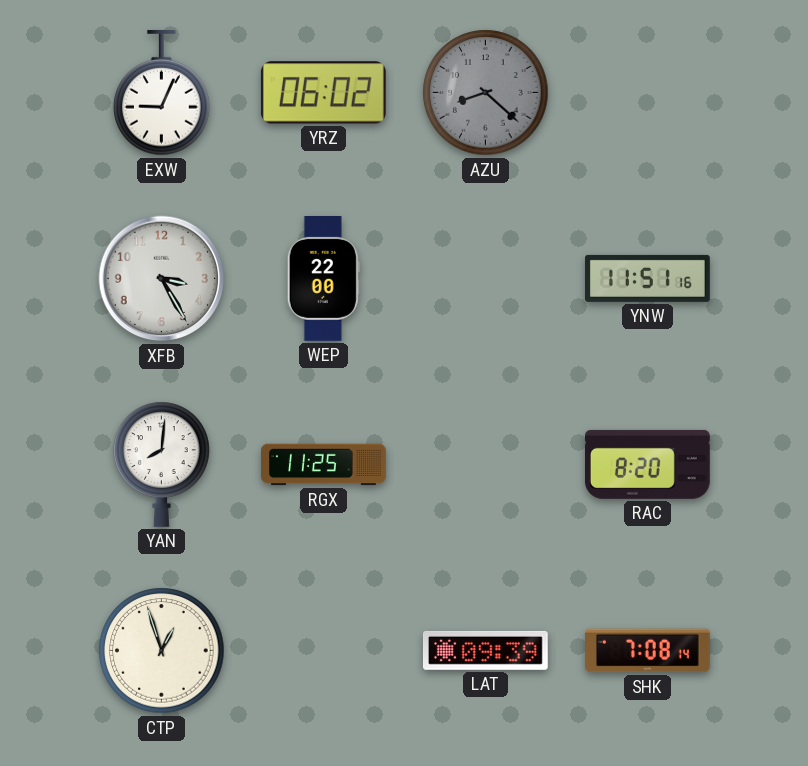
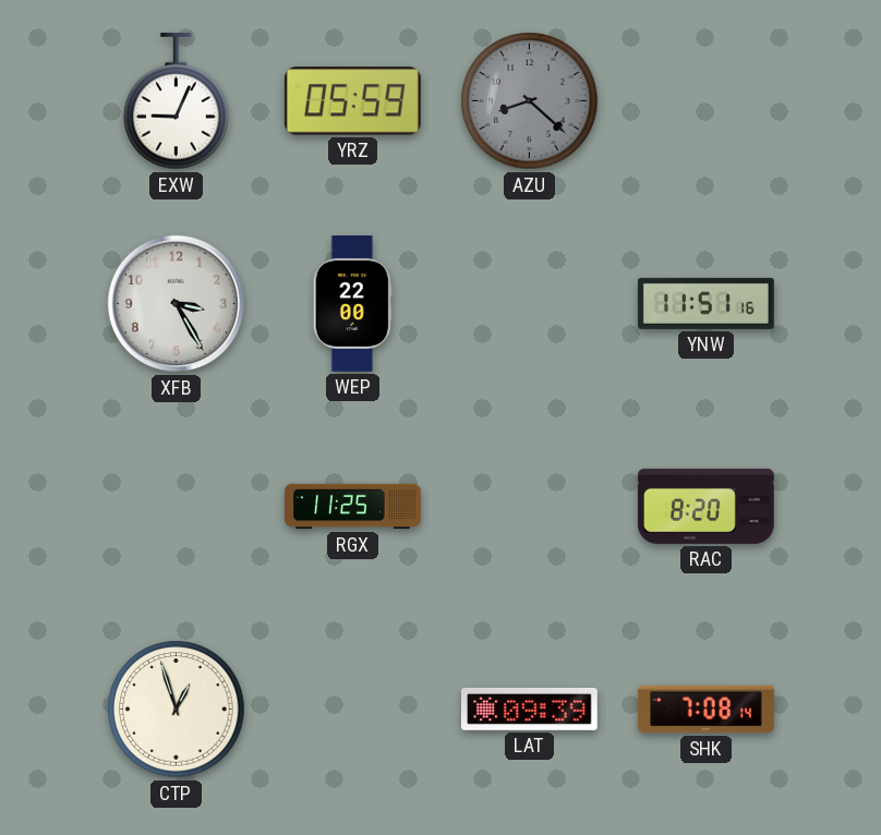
YRZ: 06:02 -> 05:59 (352, 101)
YAN: 8:01 -> none (162, 464)
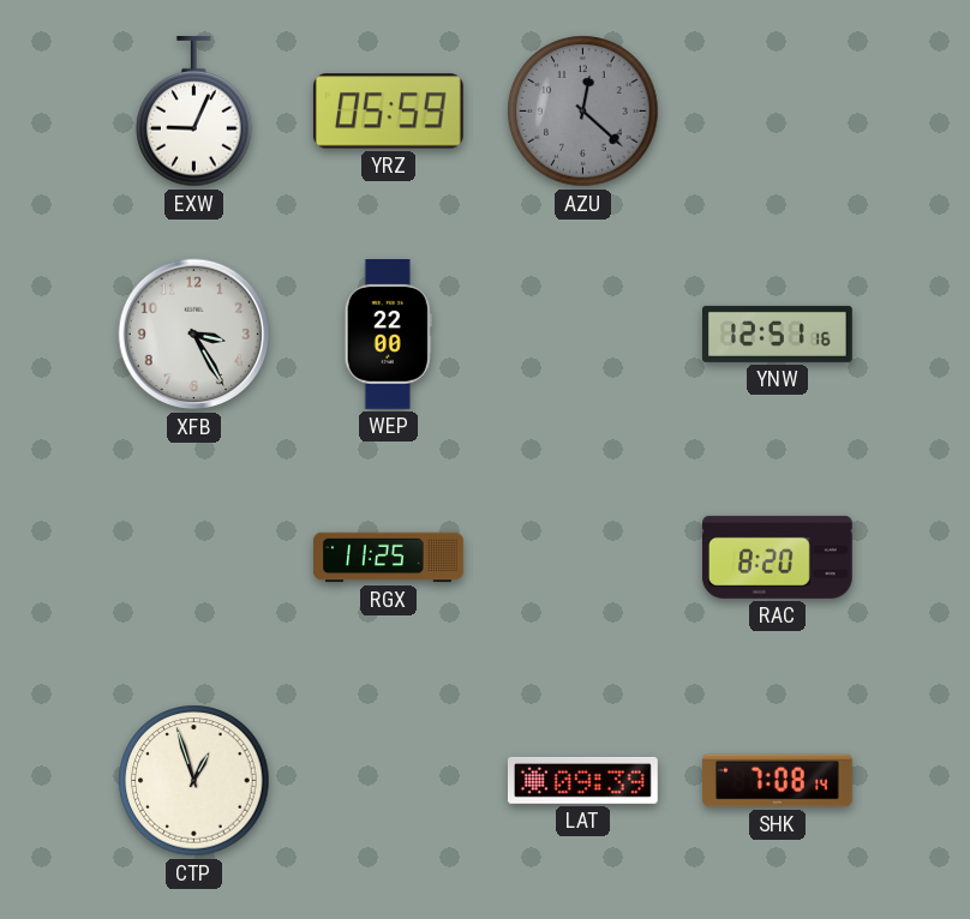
AZU: 8:22 -> 12:22 (583, 112)
YNW: 11:51 -> 12:51 (778, 334)
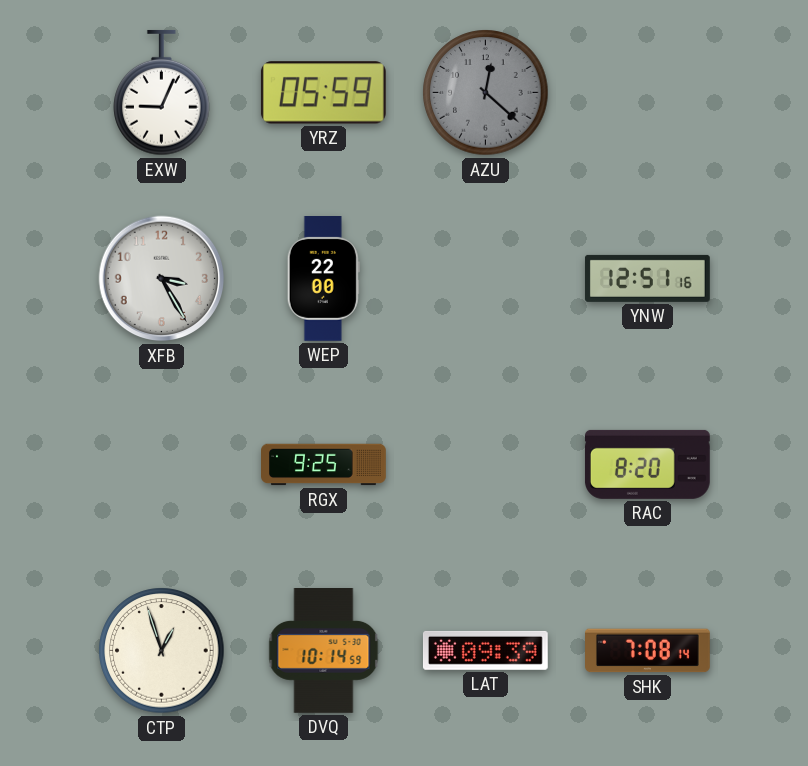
RGX: 11:25 -> 9:25 (324, 465)
DVQ: none -> 10:14 (324, 651)
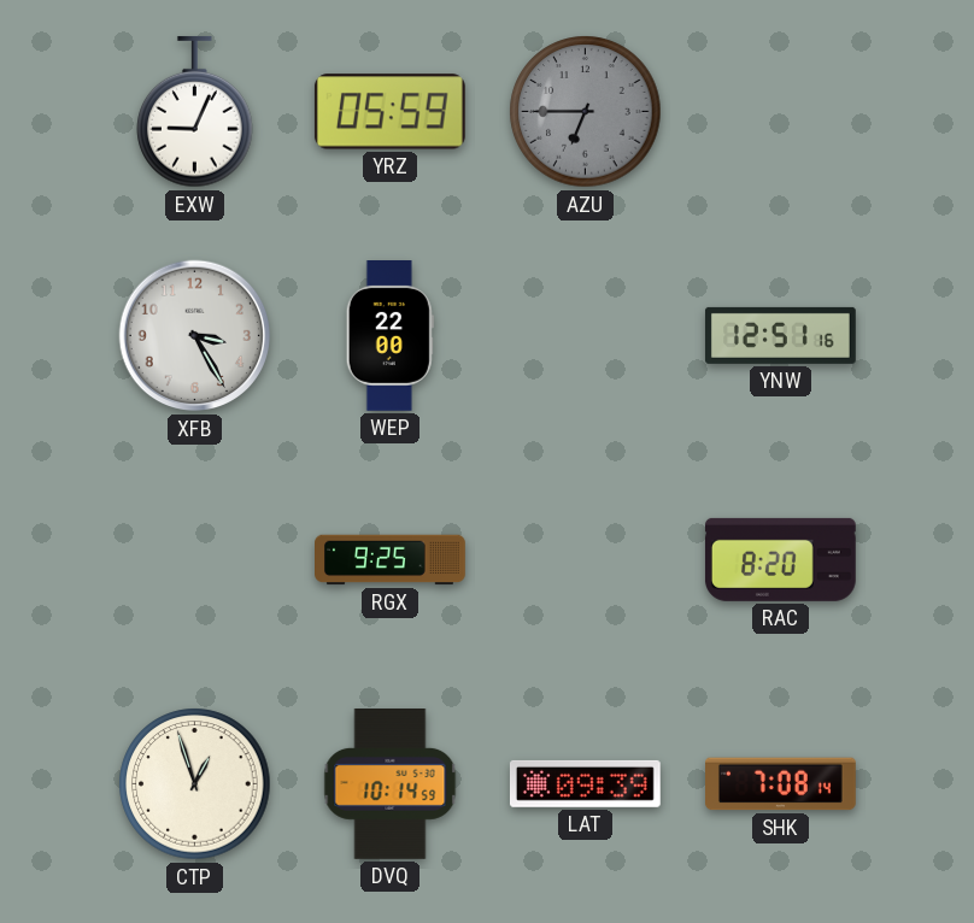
AZU: 12:22 -> 6:45 (586, 112)
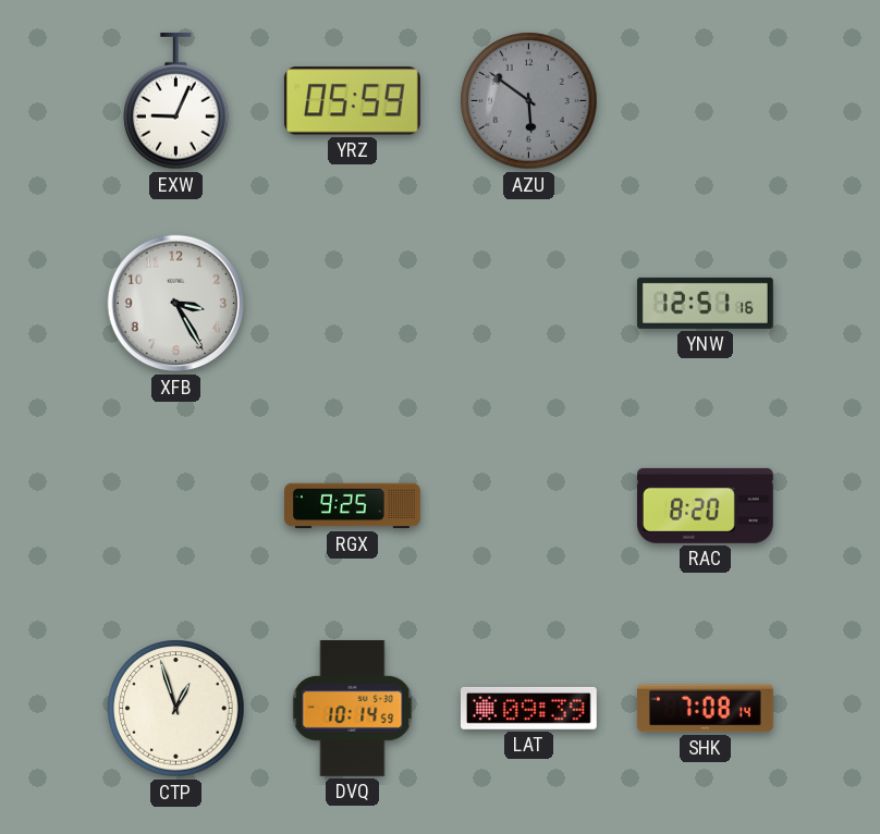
AZU: 6:45 -> 5:51 (529, 101)
WEP: 22:00 -> none (389, 336)
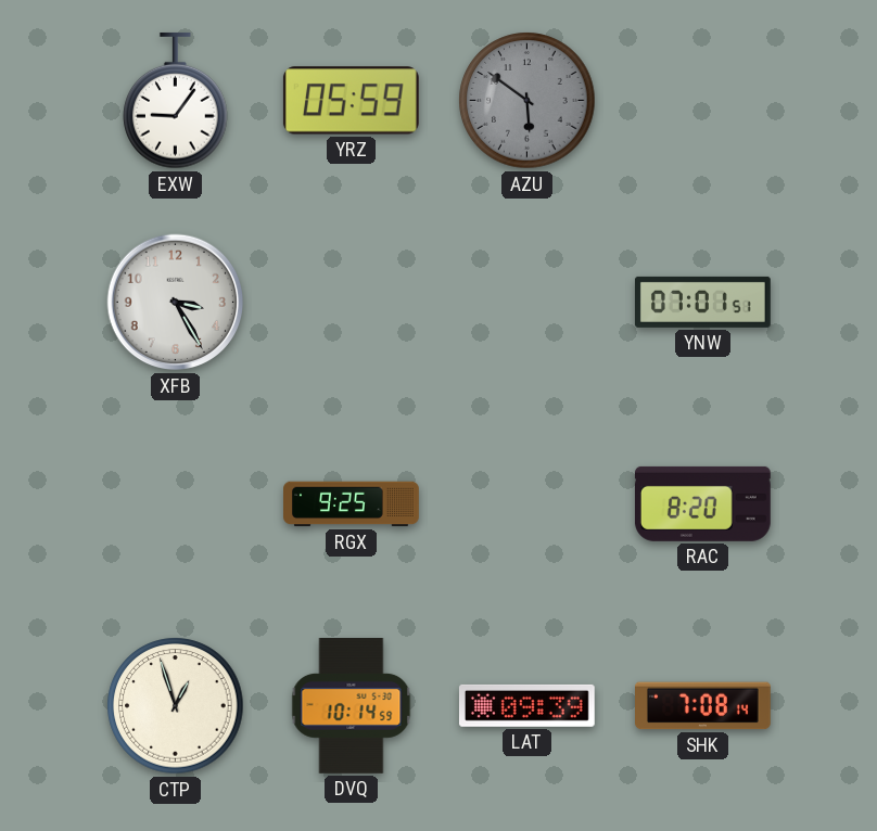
EXW: 9:04 -> 9:06 (176, 101)
YNW: 12:51 -> 07:01 (703, 302)
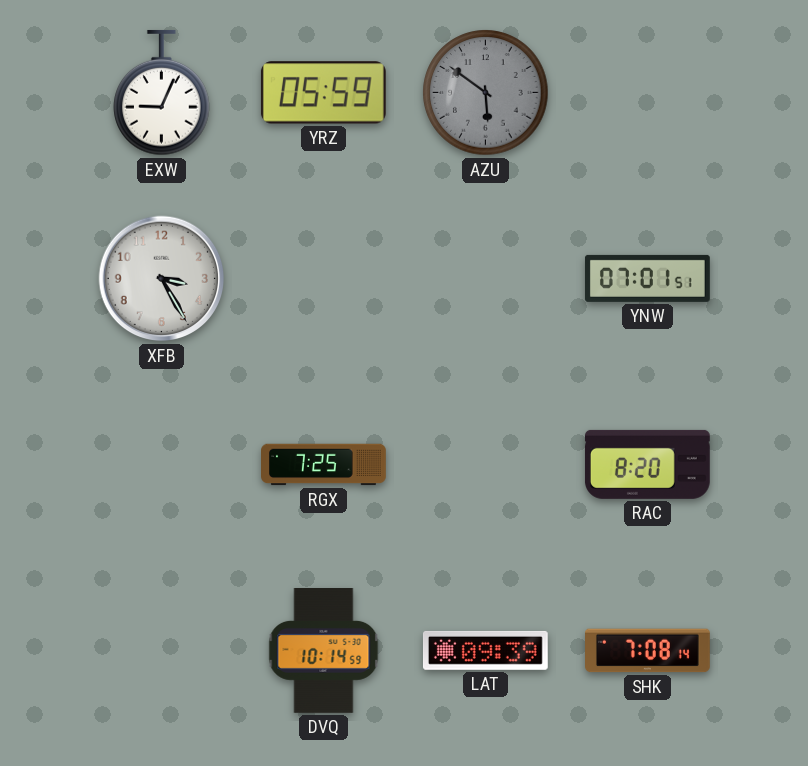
EXW: 9:06 -> 9:04 (162, 93)
RGX: 9:25 -> 7:25 (324, 465)
CTP: 12:57 -> none (176, 706)
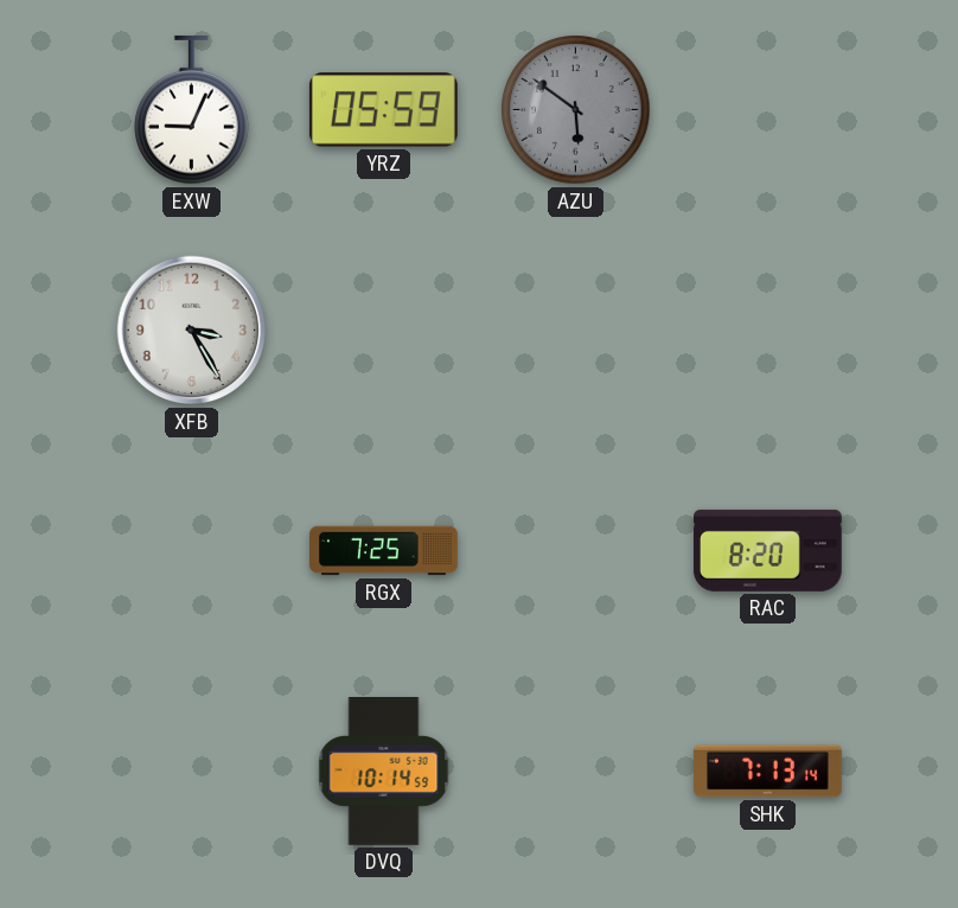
YNW: 07:01 -> none (648, 278)
LAT: 09:39 -> none (485, 650)
SHK: 7:08 -> 7:13 (768, 772)
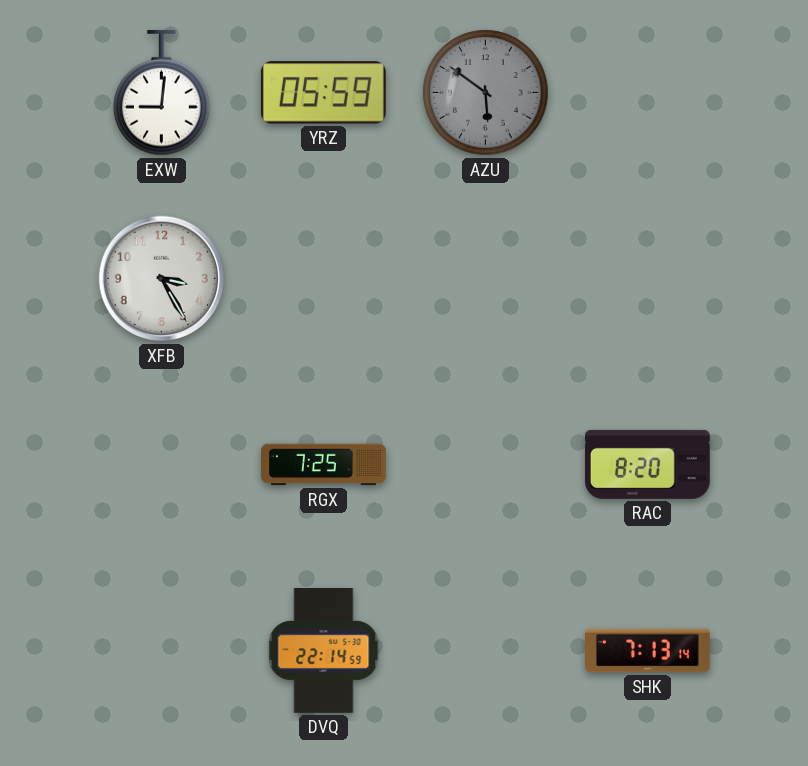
EXW: 9:04 -> 9:01 (162, 93)
DVQ: 10:14 -> 22:14 (324, 651)
